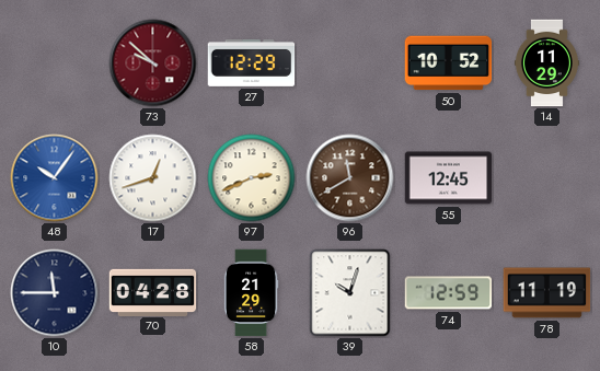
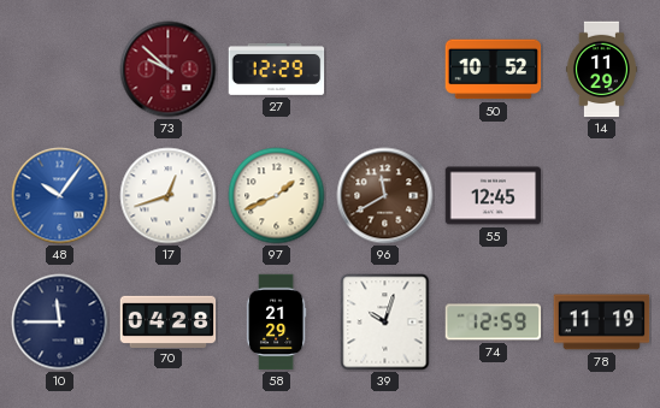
97: 2:41 -> 1:41 (277, 196)
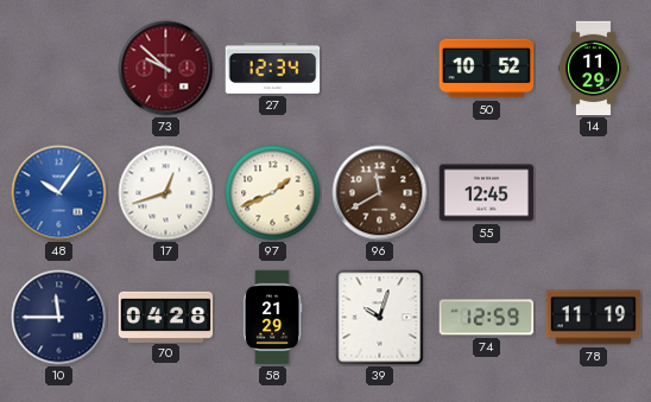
27: 12:29 -> 12:34 (273, 68)
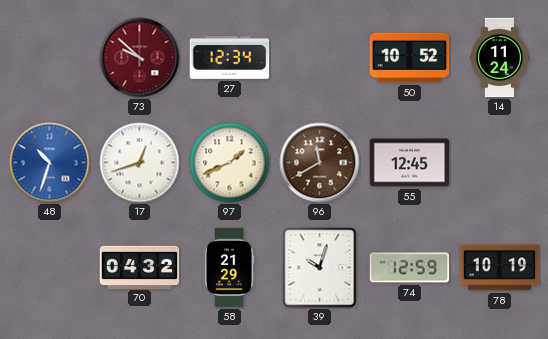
14: 11:29 -> 11:24 (499, 58)
48: 10:06 -> 10:33 (50, 163)
10: 11:45 -> none (59, 318)
70: 04:28 -> 04:32 (140, 267)
78: 11:19 -> 10:19 (500, 268)
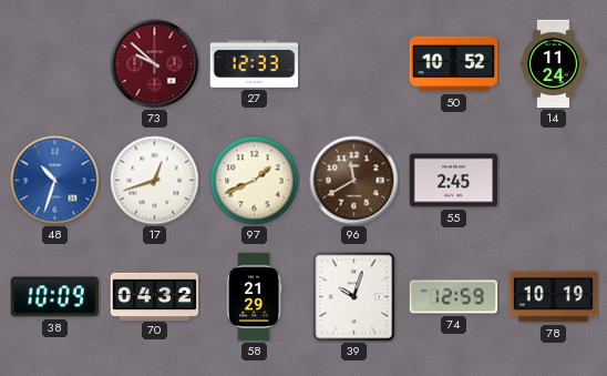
27: 12:34 -> 12:33 (255, 63)
55: 12:45 -> 2:45 (454, 181)
38: none -> 10:09 (54, 297)
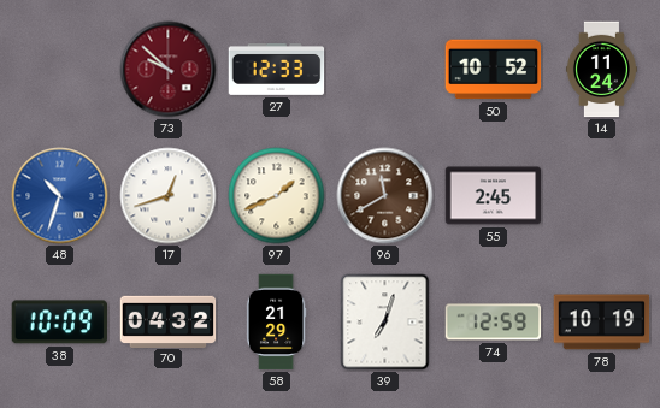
39: 10:03 -> 7:03 (385, 323)
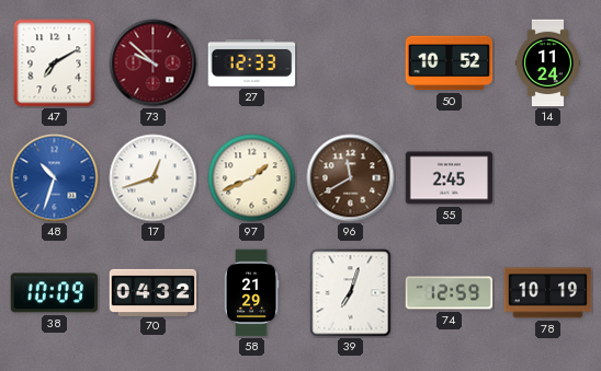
47: none -> 7:10 (55, 63)
